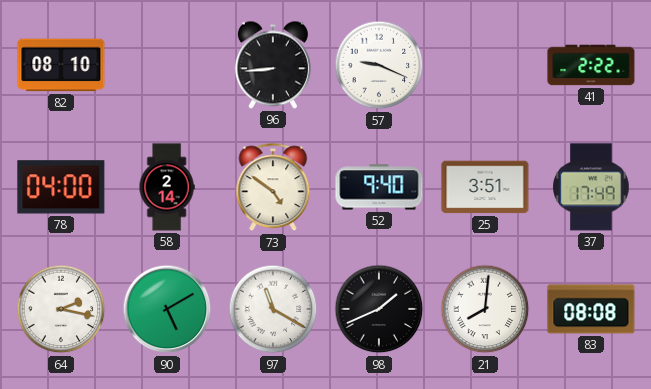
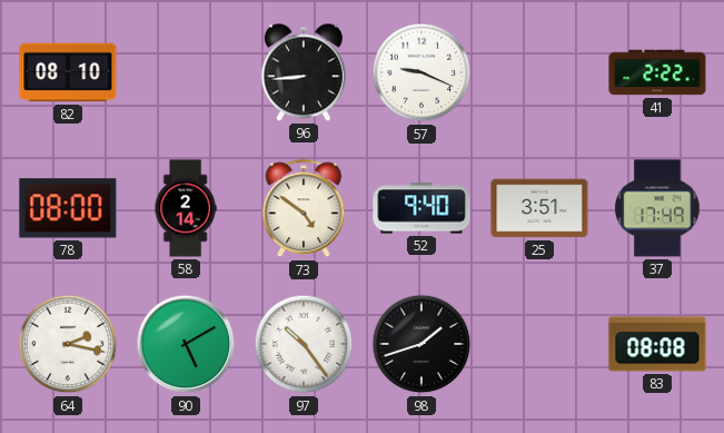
78: 04:00 -> 08:00 (68, 208)
97: 11:20 -> 10:24 (304, 344)
98: 1:41 -> 1:42 (421, 344)
21: 8:01 -> none (485, 309)
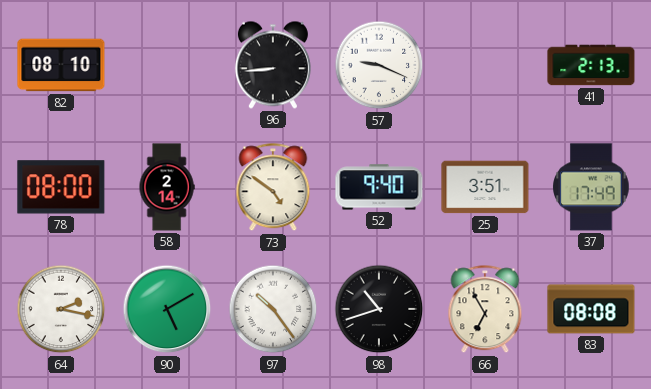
41: 2:22 -> 2:13 (591, 65)
98: 1:42 -> 10:42 (379, 309)
66: none -> 6:55 (485, 310)
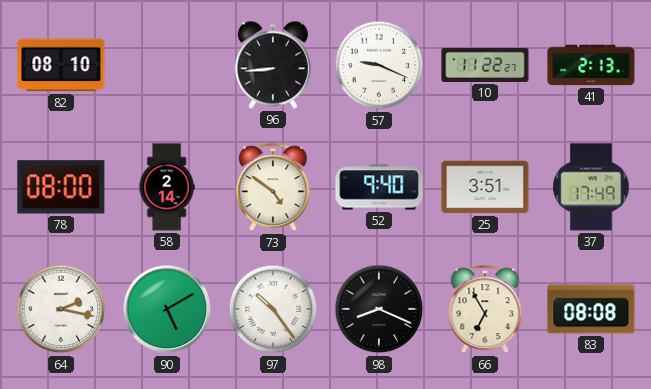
10: none -> 11:22 (485, 65)
98: 10:42 -> 8:19 (379, 309)
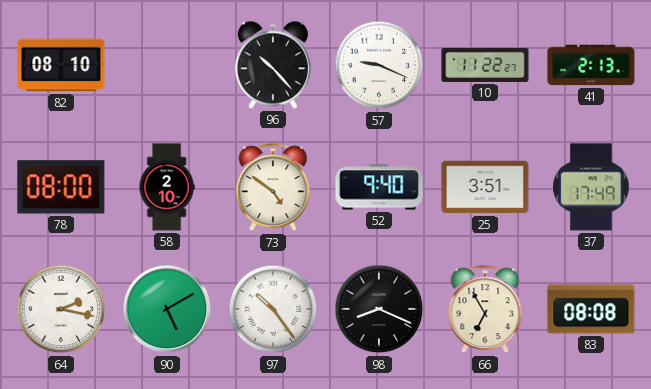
96: 8:44 -> 10:23 (273, 65)
58: 2:14 -> 2:10 (167, 187)
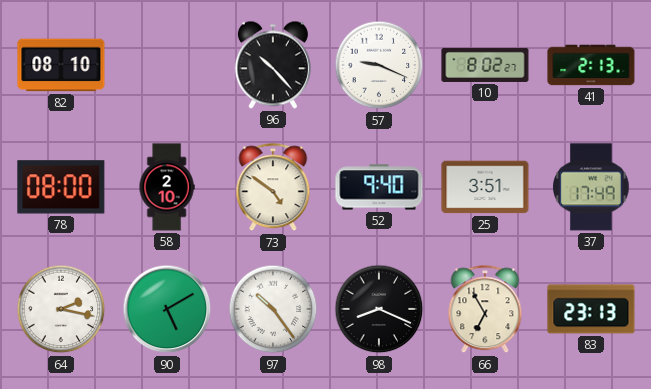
10: 11:22 -> 8:02 (485, 65)
83: 08:08 -> 23:13 (591, 309)
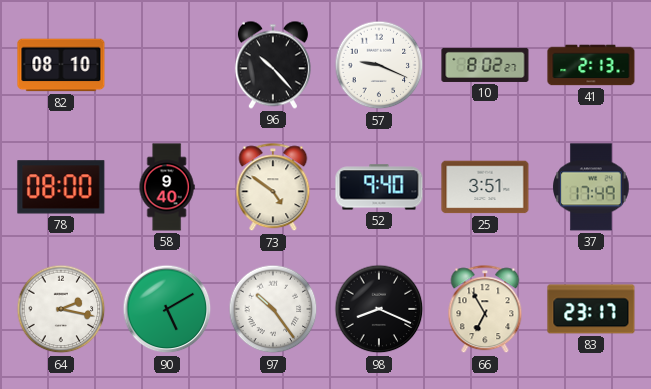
58: 2:10 -> 9:40 (167, 187)
83: 23:13 -> 23:17 (591, 309)
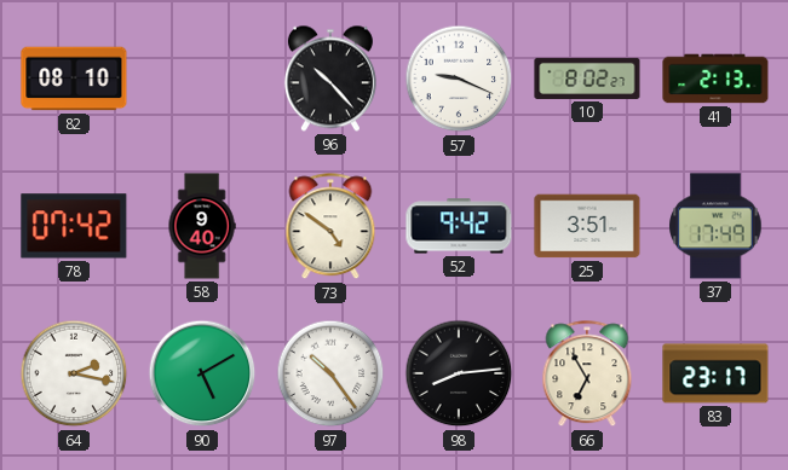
78: 08:00 -> 07:42 (74, 226)
52: 9:40 -> 9:42 (459, 226)
98: 8:19 -> 8:14 (459, 373)
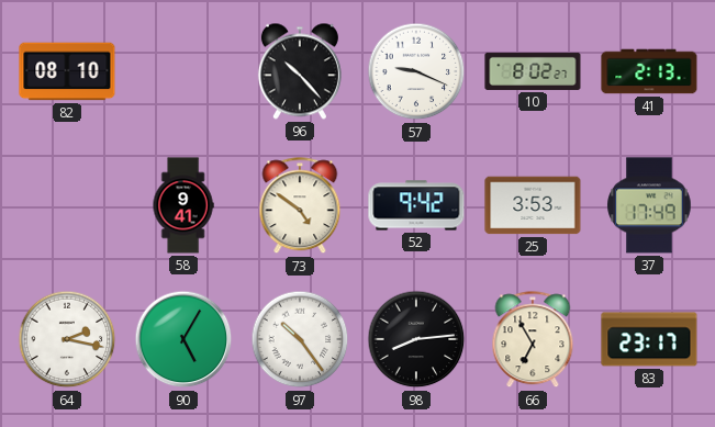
78: 07:42 -> none (74, 226)
58: 9:40 -> 9:41 (183, 205)
25: 3:51 -> 3:53 (533, 205)
90: 5:10 -> 5:05 (183, 339)
